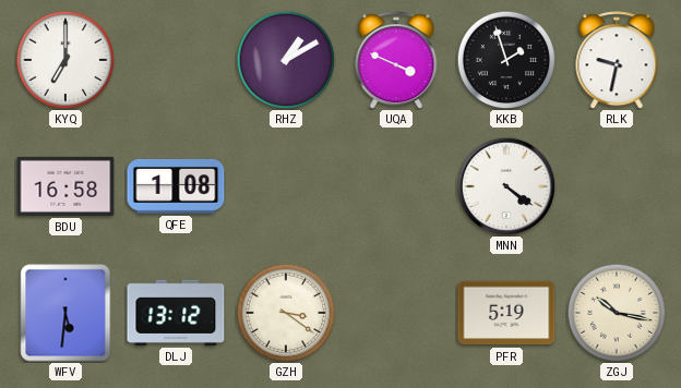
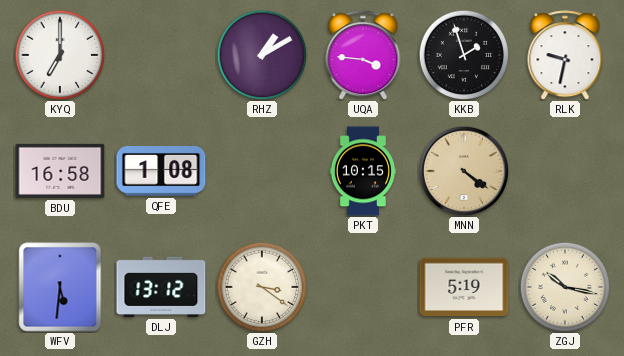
UQA: 3:49 -> 3:46 (363, 55)
PKT: none -> 10:15 (363, 171)
MNN dial: white -> champagne (464, 171)
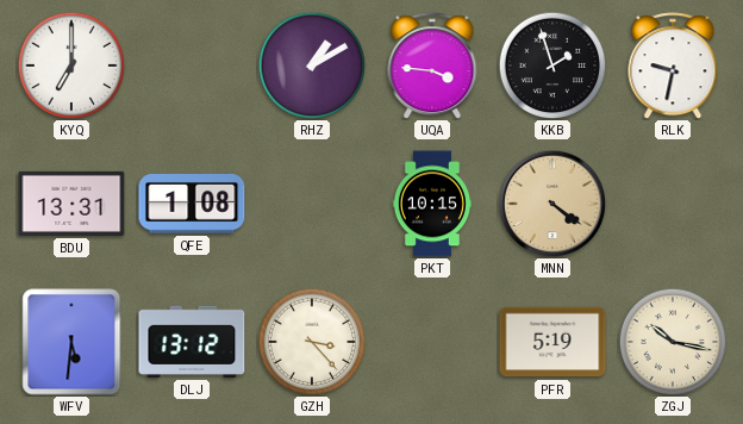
BDU: 16:58 -> 13:31 (71, 204)
GZH: 3:21 -> 3:23 (312, 342)
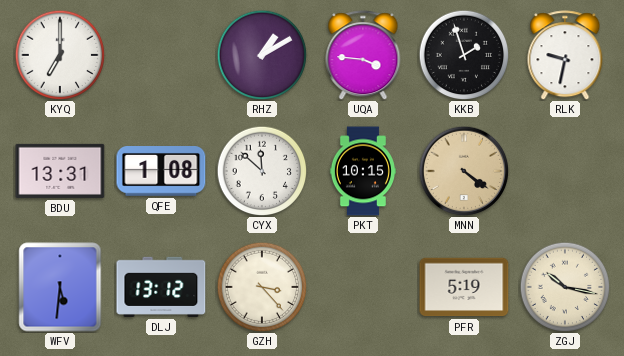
CYX: none -> 11:52 (262, 171)
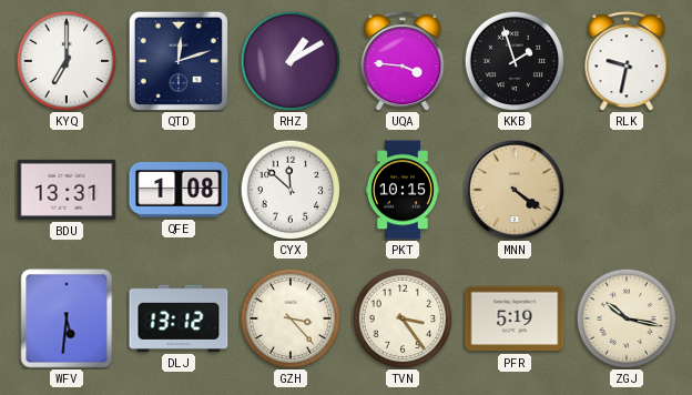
QTD: none -> 12:12 (179, 61)
TVN: none -> 3:24 (403, 318)
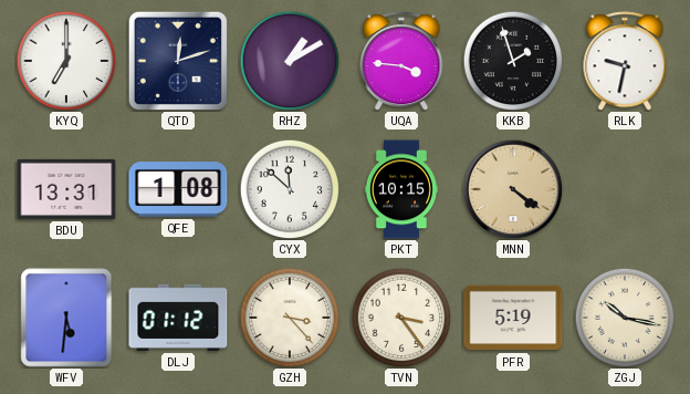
DLJ: 13:12 -> 01:12 (178, 318)
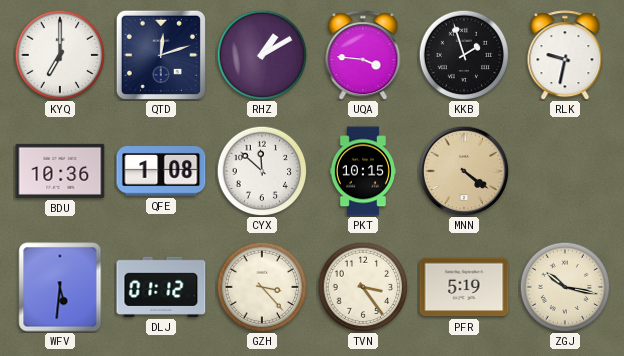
BDU: 13:31 -> 10:36 (60, 171)
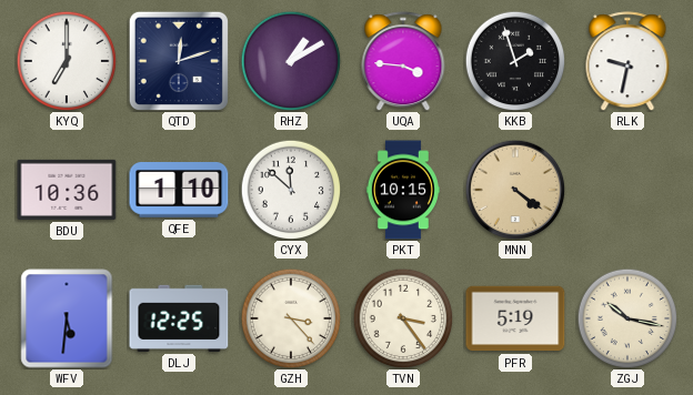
QFE: 1:08 -> 1:10 (179, 191)
DLJ: 01:12 -> 12:25 (179, 318)
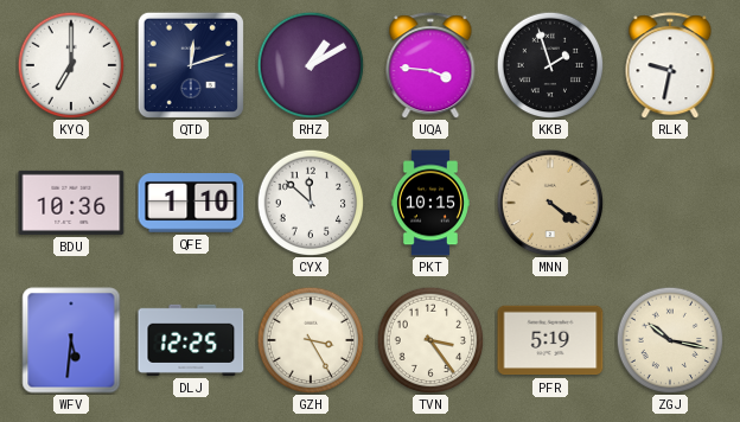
GZH: 3:23 -> 3:25 (311, 340)
